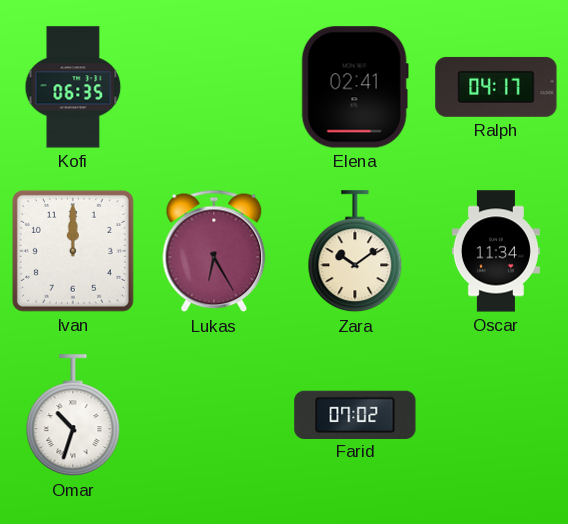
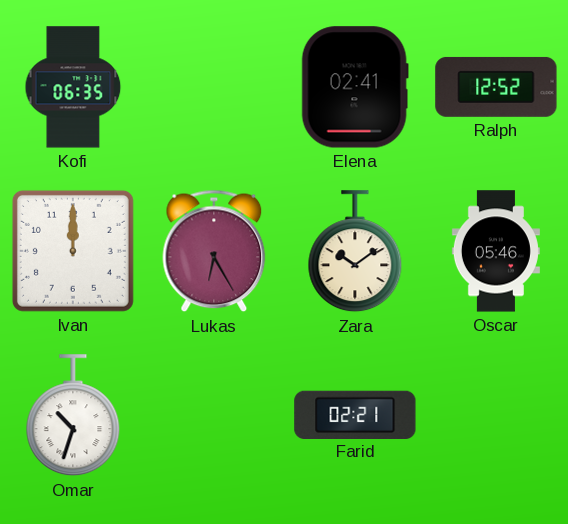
Ralph: 04:17 -> 12:52 (496, 87)
Oscar: 11:34 -> 05:46 (496, 251)
Farid: 07:02 -> 02:21 (355, 414)
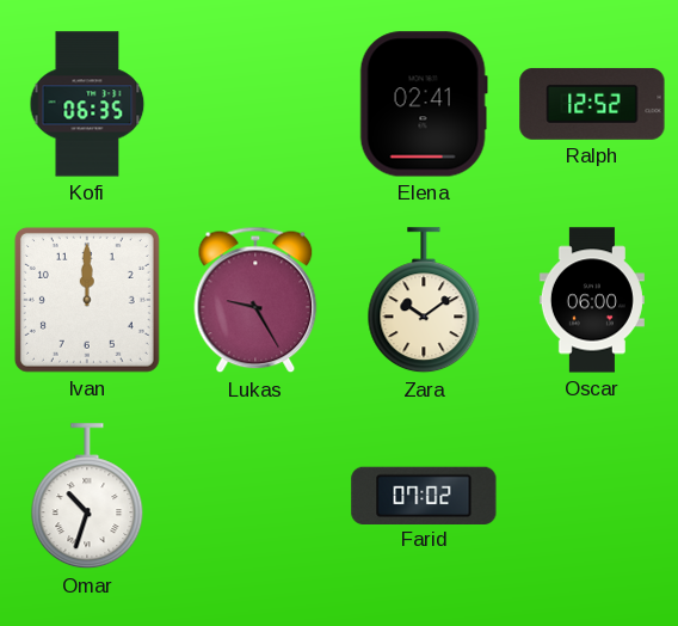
Lukas: 6:25 -> 9:25 (255, 300)
Oscar: 05:46 -> 06:00 (592, 300)
Farid: 02:21 -> 07:02 (424, 495)
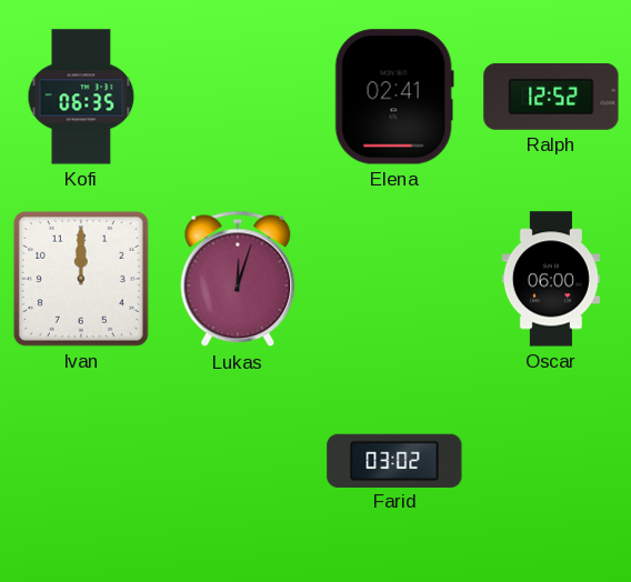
Lukas: 9:25 -> 12:03 (238, 279)
Zara: 10:09 -> none (424, 301)
Omar: 10:33 -> none (87, 497)
Farid: 07:02 -> 03:02 (394, 460)
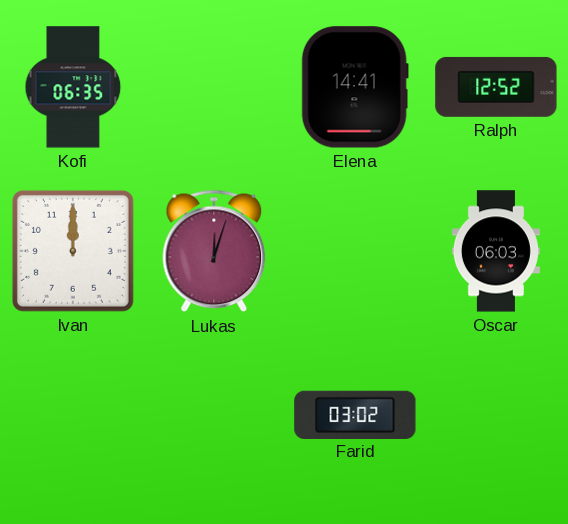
Elena: 02:41 -> 14:41 (355, 87)
Oscar: 06:00 -> 06:03 (496, 251)
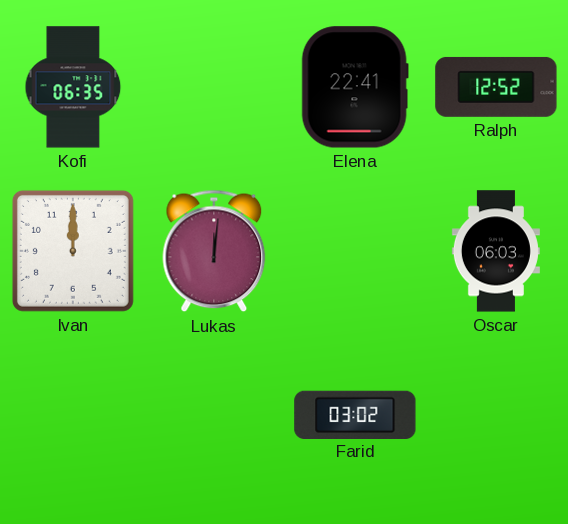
Elena: 14:41 -> 22:41 (355, 87)
Lukas: 12:03 -> 12:01 (214, 251)
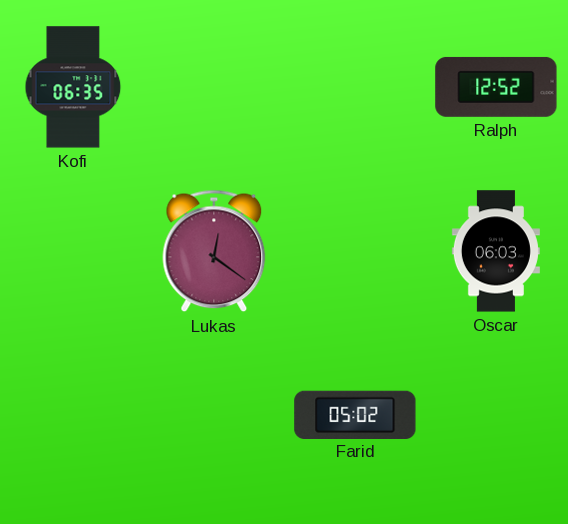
Elena: 22:41 -> none (355, 87)
Ivan: 12:00 -> none (73, 251)
Lukas: 12:01 -> 12:21 (214, 251)
Farid: 03:02 -> 05:02 (355, 414)
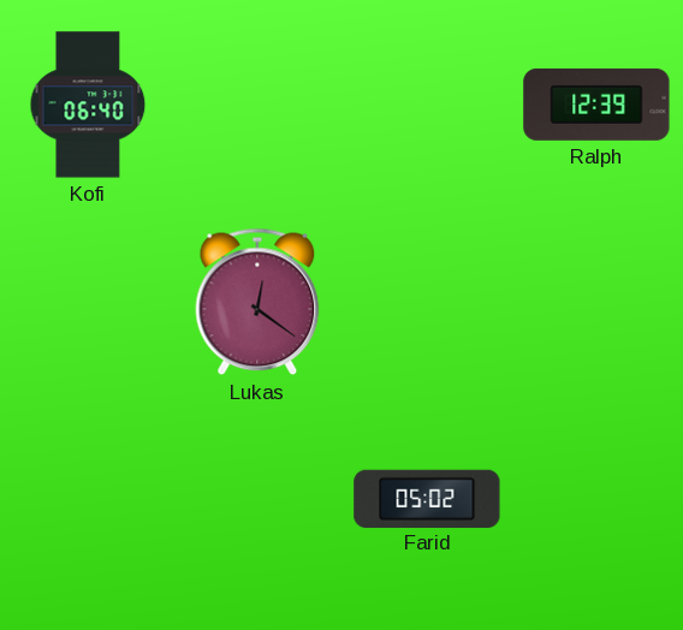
Kofi: 06:35 -> 06:40 (88, 105)
Ralph: 12:52 -> 12:39 (596, 105)
Oscar: 06:03 -> none (496, 251)
